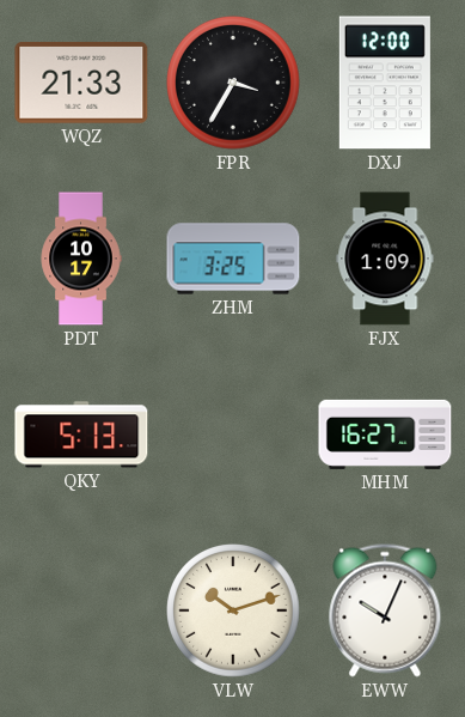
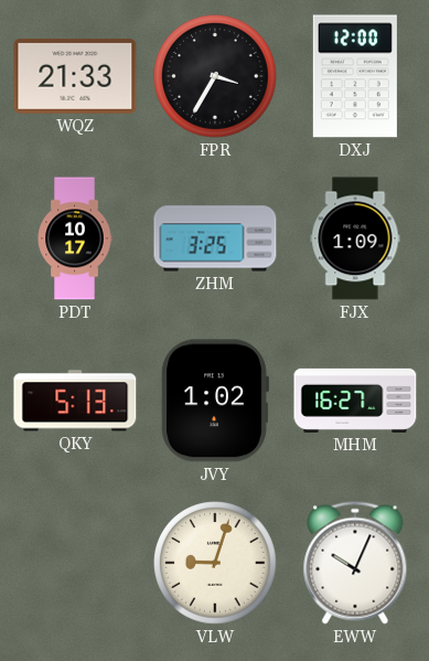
JVY: none -> 1:02 (215, 401)
VLW: 10:12 -> 9:03 (215, 563)
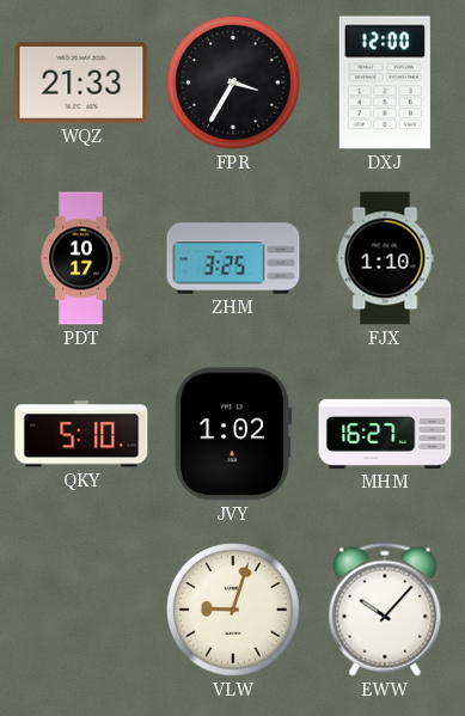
FJX: 1:09 -> 1:10 (385, 258)
QKY: 5:13 -> 5:10 (81, 434)
EWW: 10:04 -> 10:07 (385, 610)
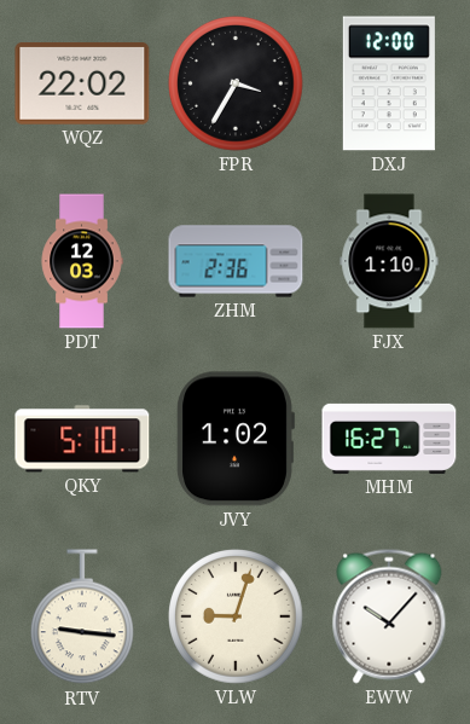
WQZ: 21:33 -> 22:02 (82, 85)
PDT: 10:17 -> 12:03 (82, 261)
ZHM: 3:25 -> 2:36 (236, 261)
RTV: none -> 9:16 (83, 618)
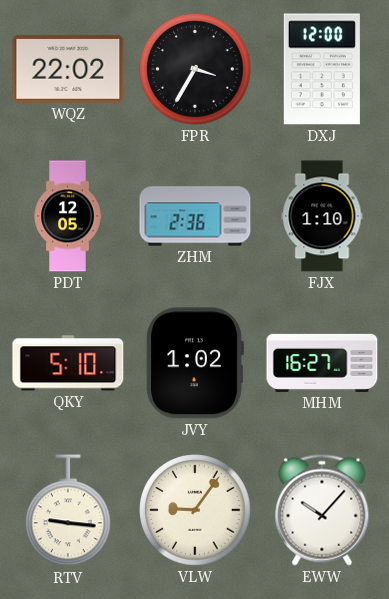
PDT: 12:03 -> 12:05 (68, 216)
VLW: 9:03 -> 9:06 (195, 510)
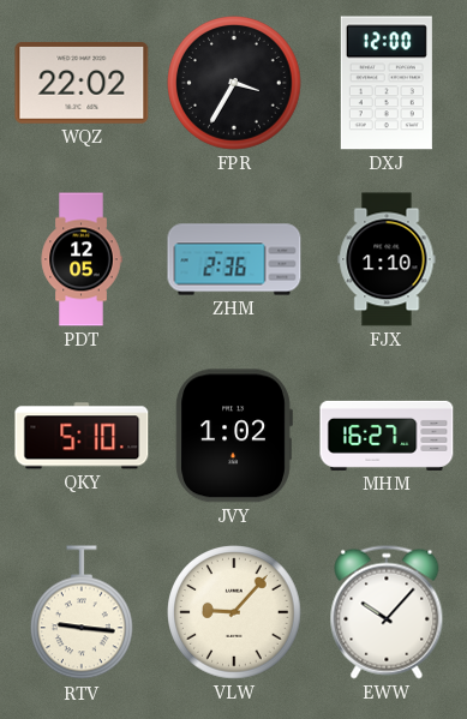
VLW: 9:06 -> 9:07 (234, 612)
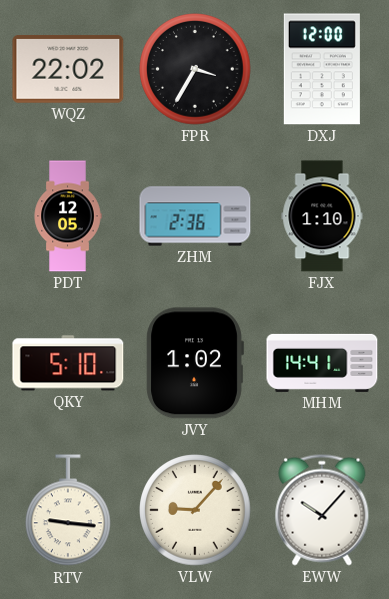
MHM: 16:27 -> 14:41 (322, 363)
